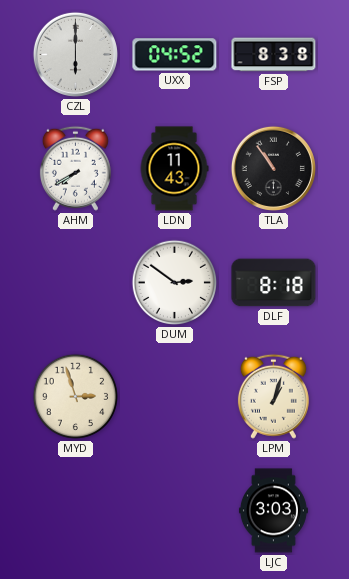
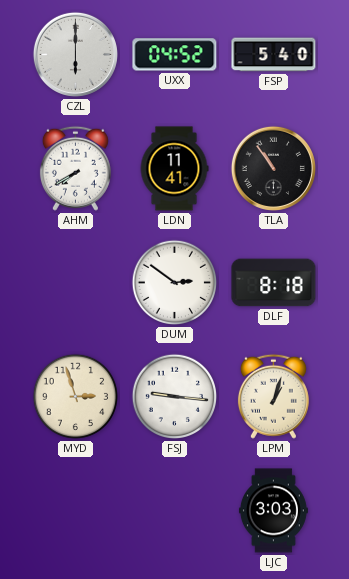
FSP: 8:38 -> 5:40 (274, 55)
LDN: 11:43 -> 11:41 (174, 169)
FSJ: none -> 9:16 (175, 397)
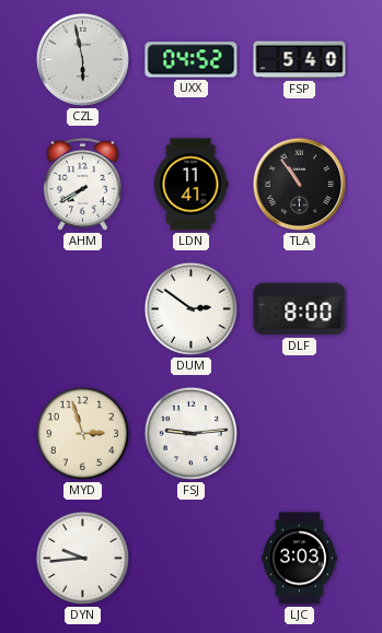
CZL: 6:00 -> 5:58 (82, 59)
DLF: 8:18 -> 8:00 (300, 309)
FSJ: 9:16 -> 9:14 (192, 434)
LPM: 1:03 -> none (273, 396)
DYN: none -> 9:44 (83, 559)
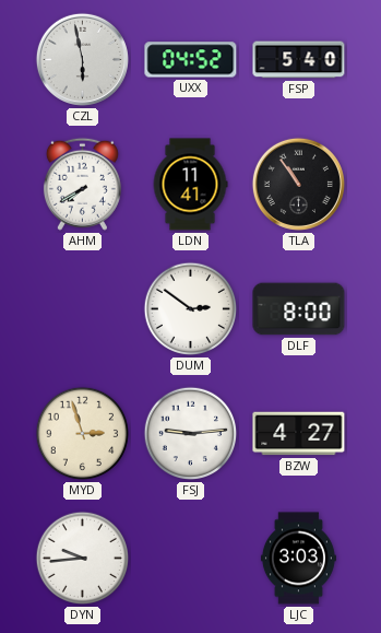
BZW: none -> 4:27 (299, 434)
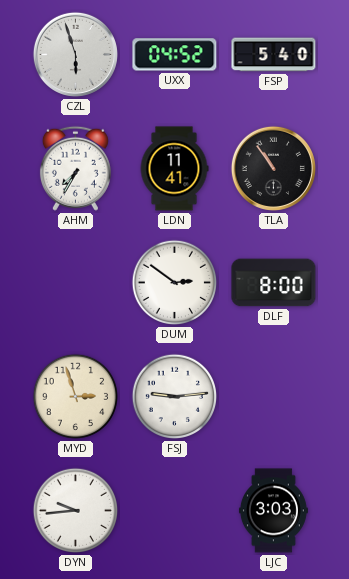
CZL: 5:58 -> 5:57 (75, 54)
AHM: 7:40 -> 7:35 (75, 168)
BZW: 4:27 -> none (299, 434)
